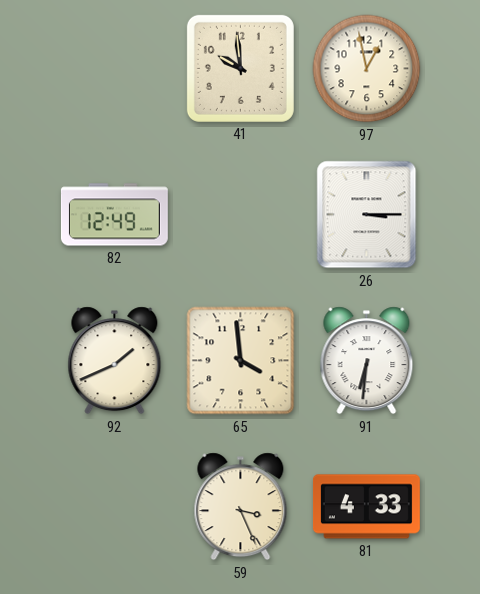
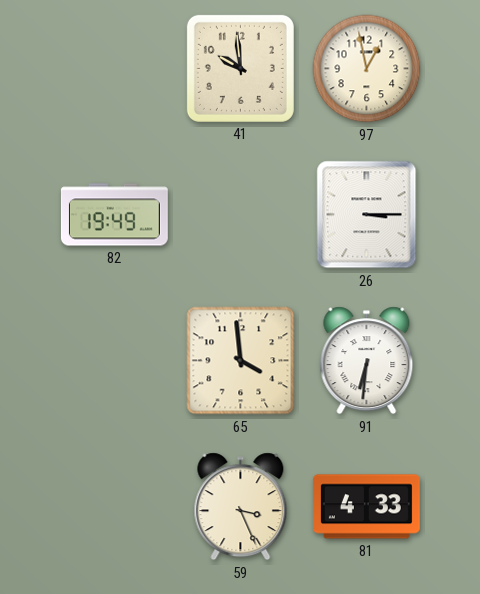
82: 12:49 -> 19:49 (114, 215)
92: 1:41 -> none (115, 361)
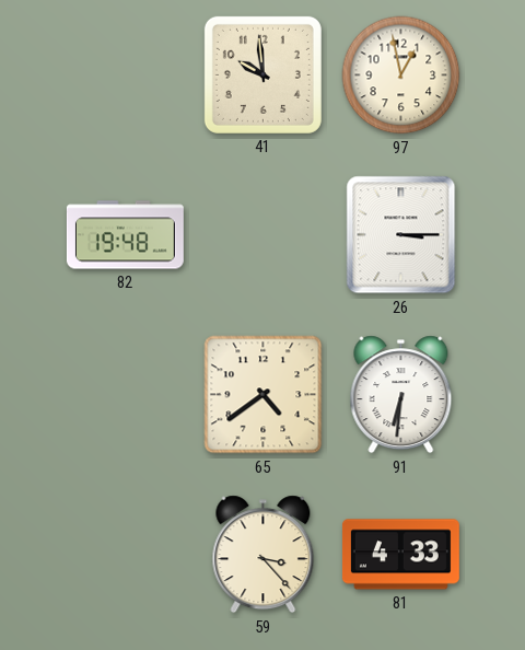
82: 19:49 -> 19:48 (125, 235)
65: 3:59 -> 4:39 (264, 395)
59: 3:26 -> 3:23 (264, 555)
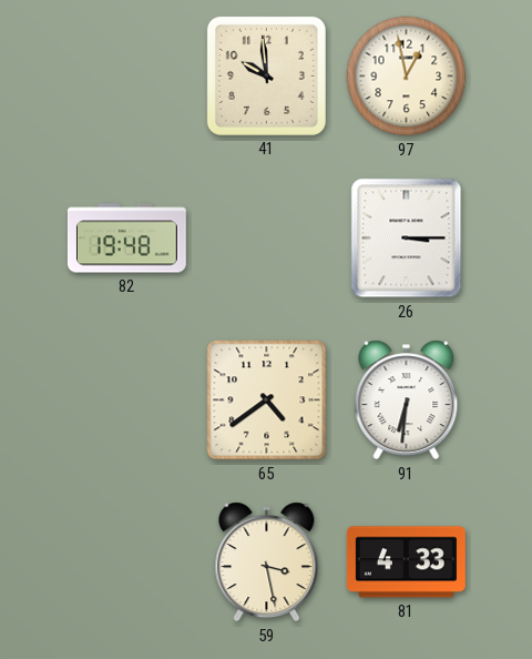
59: 3:23 -> 3:28 (267, 562)
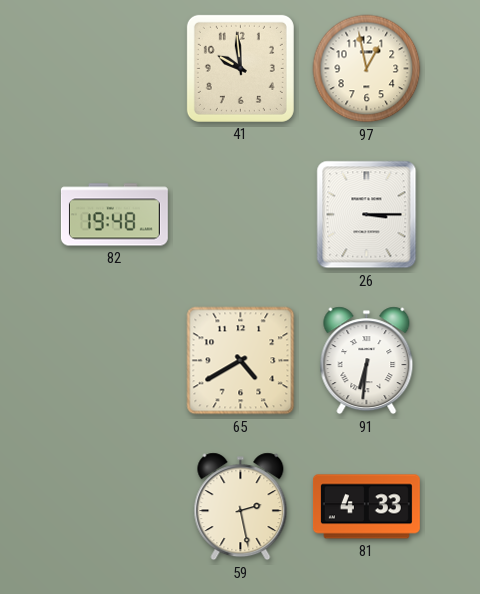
65: 4:39 -> 4:40 (241, 361)
59: 3:28 -> 2:28 (241, 507)
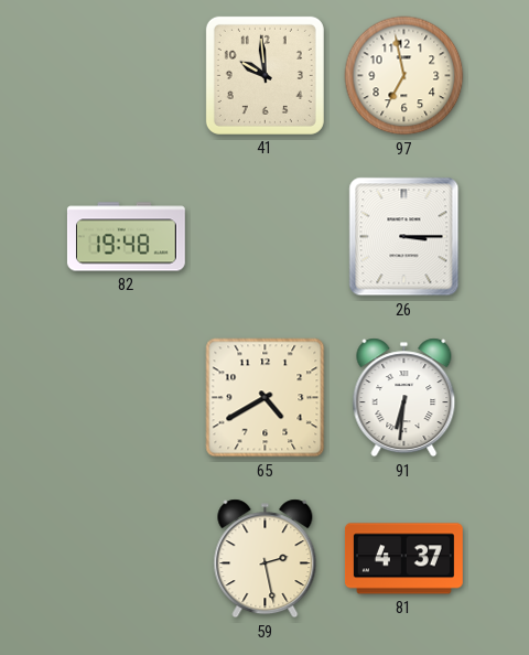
97: 12:58 -> 6:58 (404, 76)
81: 4:33 -> 4:37 (403, 559)
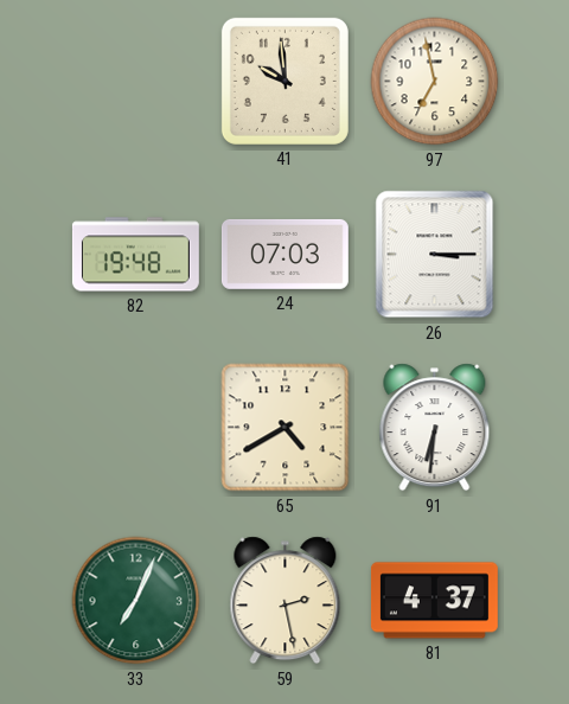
24: none -> 07:03 (284, 254)
33: none -> 7:04 (136, 601)
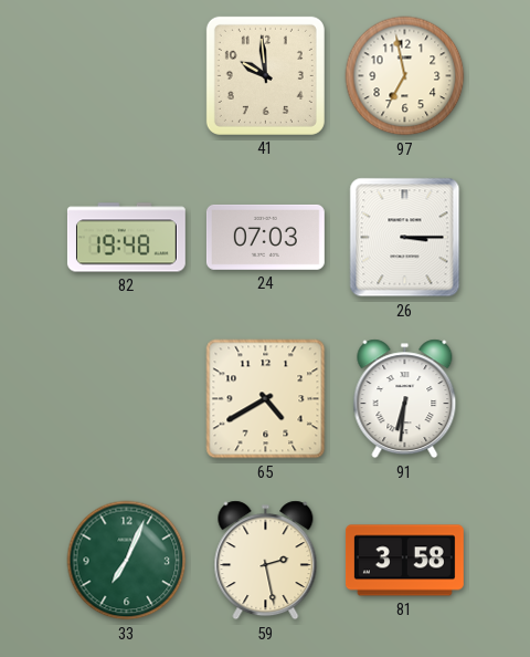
81: 4:37 -> 3:58 (404, 561)
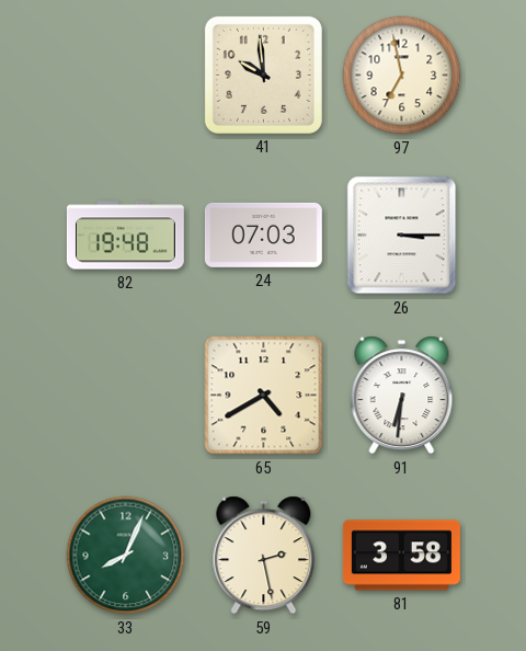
33: 7:04 -> 8:04 (126, 556)
